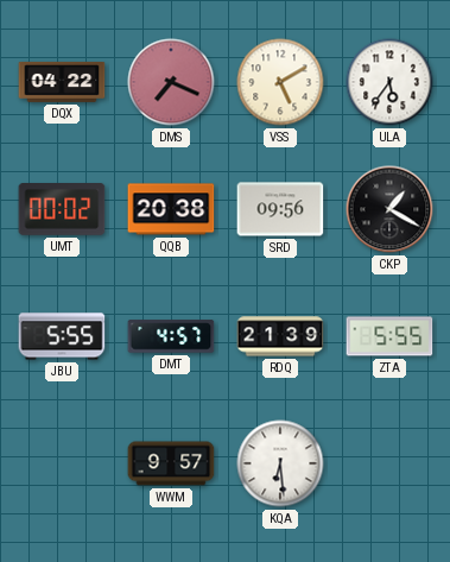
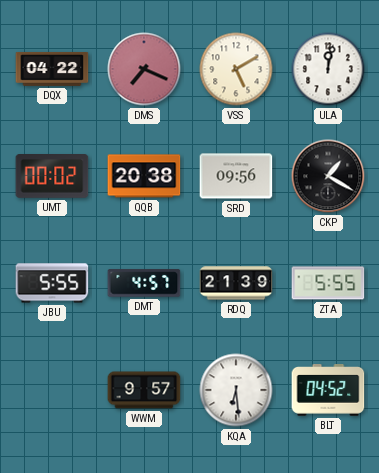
ULA: 5:36 -> 12:02 (328, 69)
BLT: none -> 04:52 (328, 391)
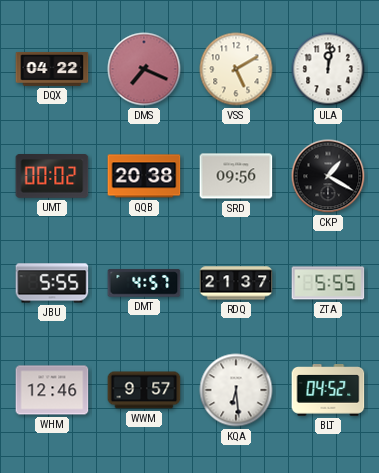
RDQ: 21:39 -> 21:37 (236, 283)
WHM: none -> 12:46 (52, 390)
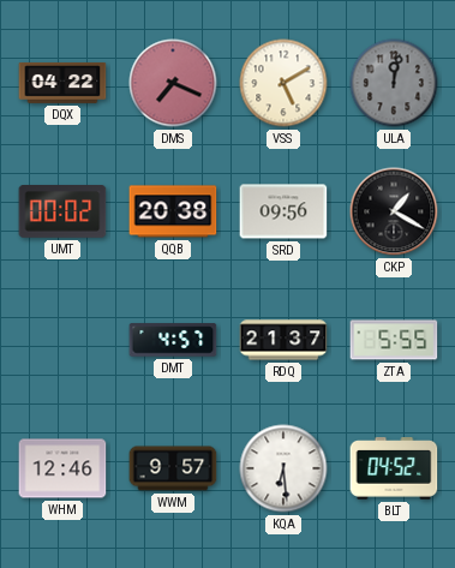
ULA dial: white -> grey (394, 83)
JBU: 5:55 -> none (52, 283)
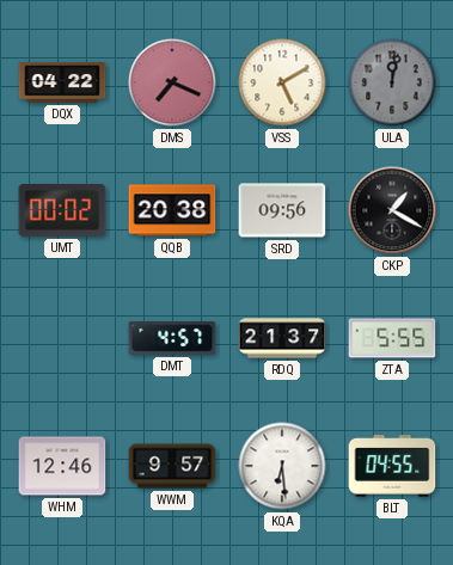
BLT: 04:52 -> 04:55 (392, 467)
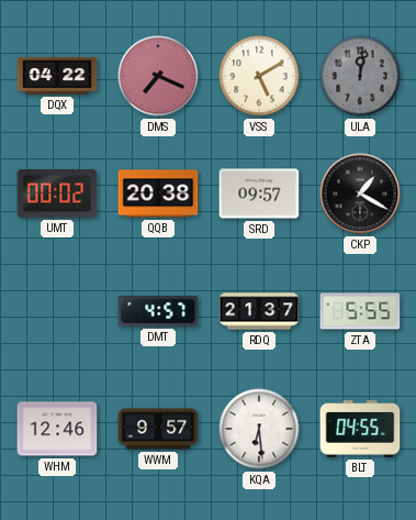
SRD: 09:56 -> 09:57 (259, 193)
